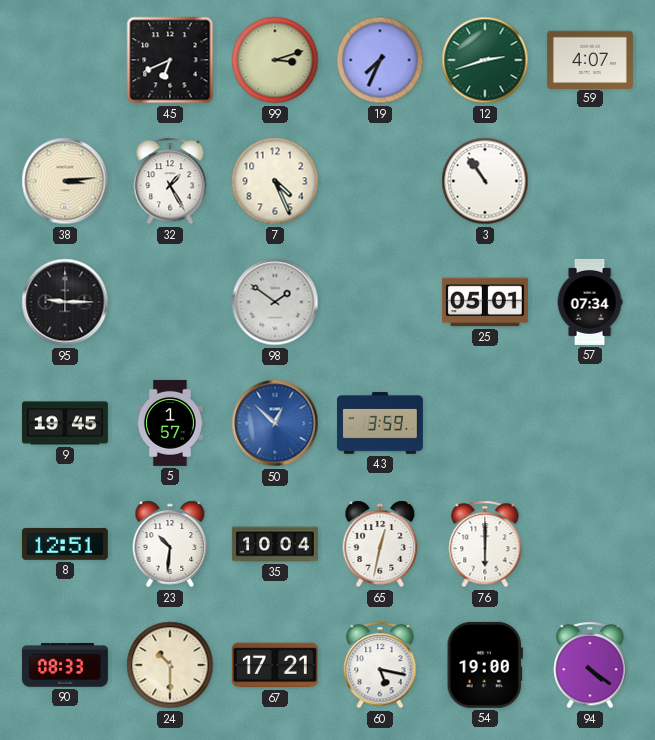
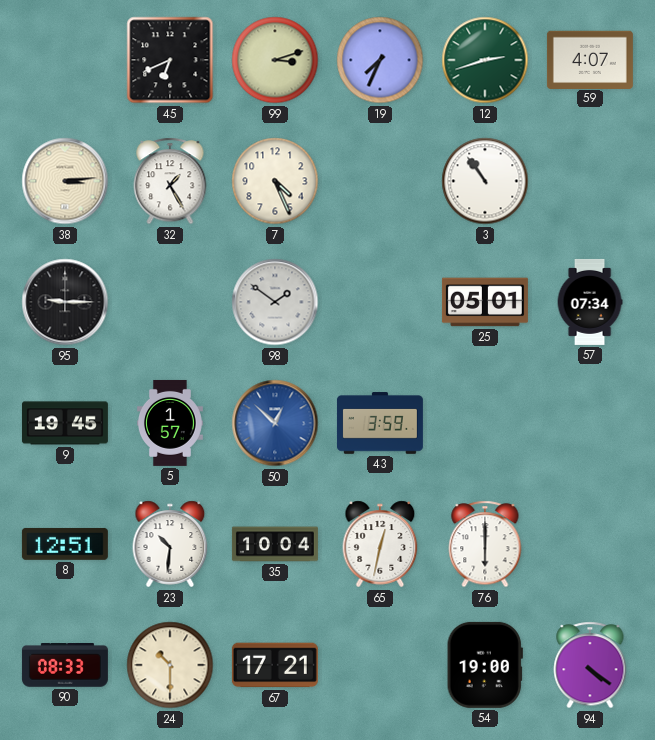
60: 5:17 -> none (380, 665)
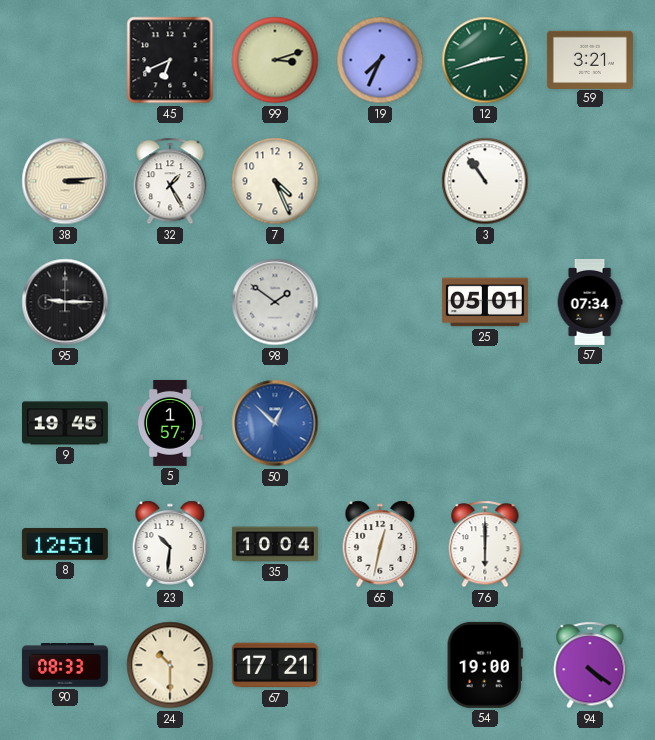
59: 4:07 -> 3:21 (590, 59)
43: 3:59 -> none (380, 423)
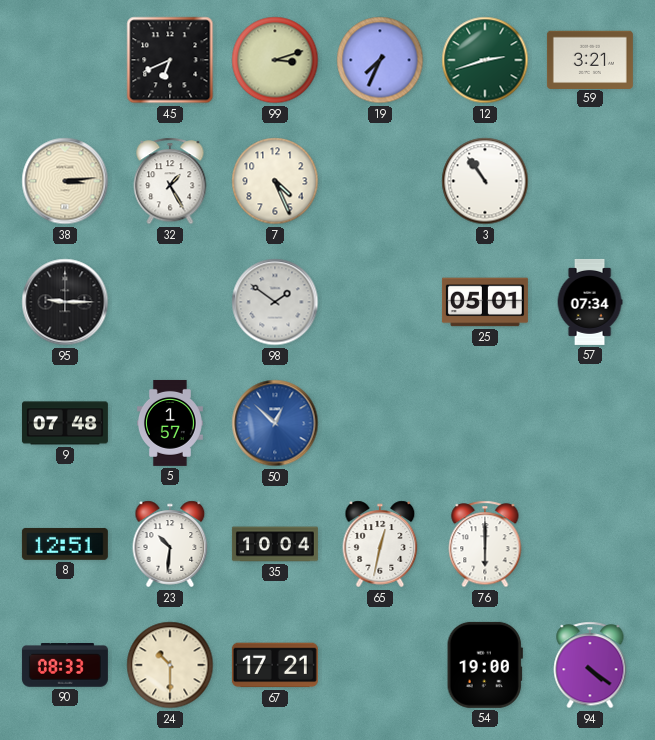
9: 19:45 -> 07:48 (65, 423)
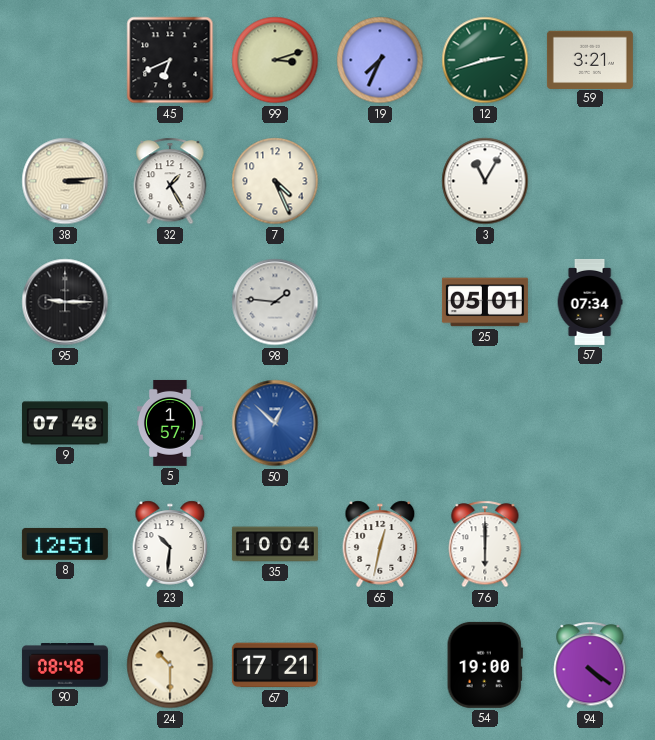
3: 10:54 -> 11:05 (485, 181)
98: 1:51 -> 1:46 (275, 302)
90: 08:33 -> 08:48 (65, 666)
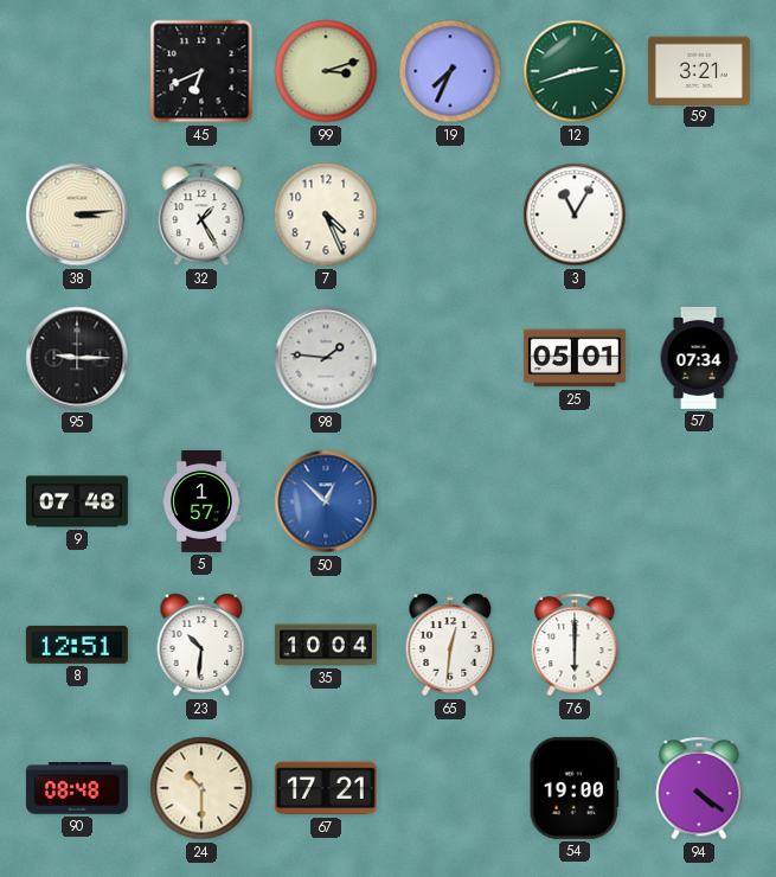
65: 12:32 -> 12:31 (450, 645)
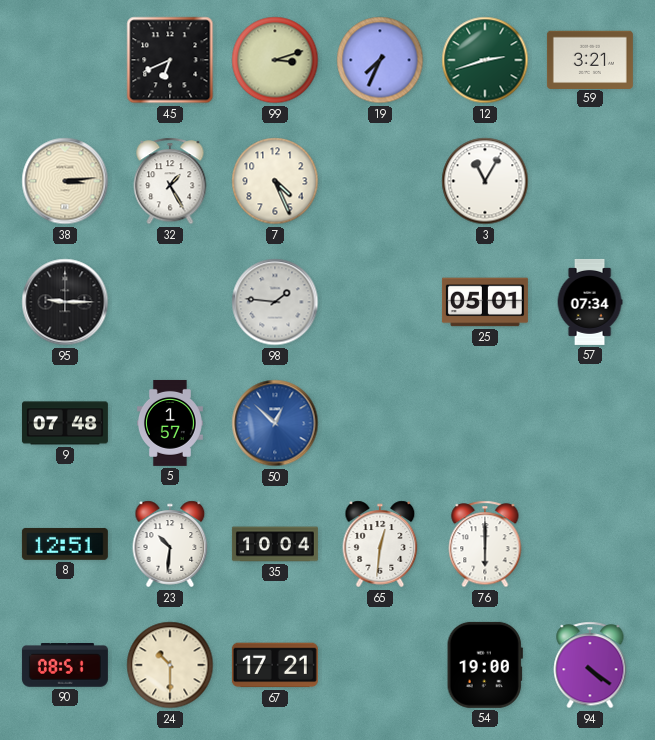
90: 08:48 -> 08:51 (65, 666)
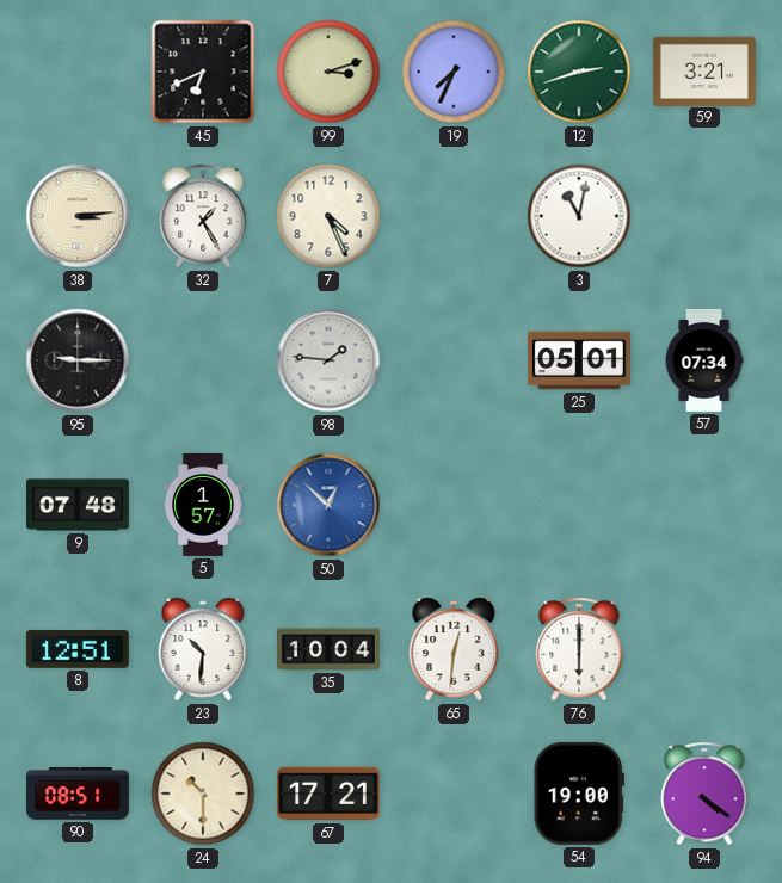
3: 11:05 -> 11:02 (579, 216)
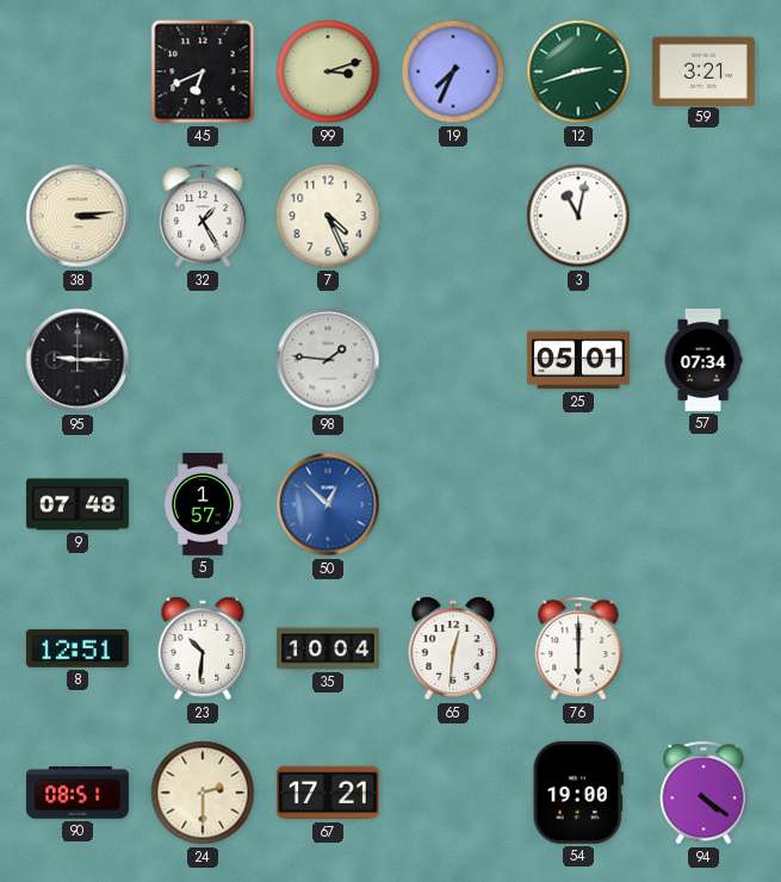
24: 10:30 -> 2:30 (203, 793)
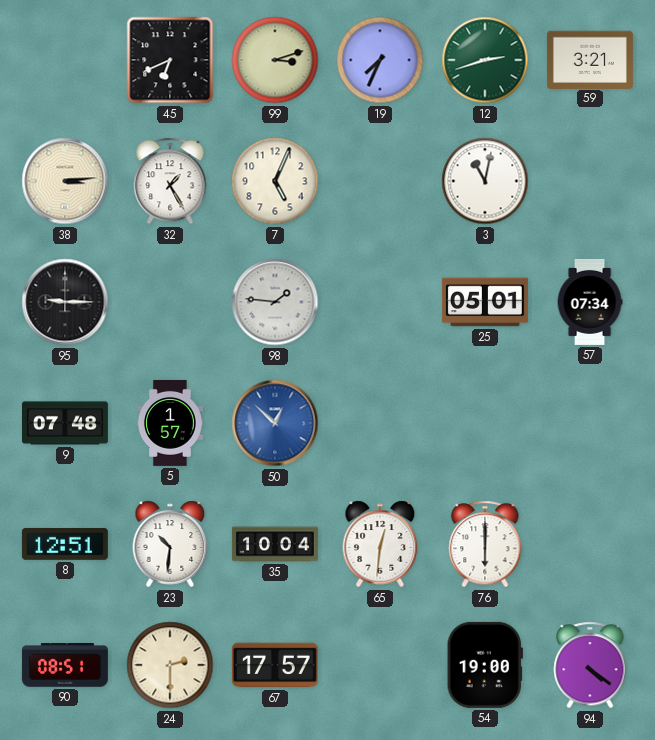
7: 4:26 -> 5:04 (275, 181)
67: 17:21 -> 17:57 (275, 665)
